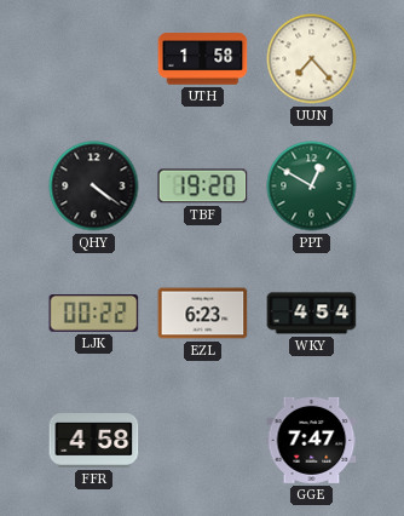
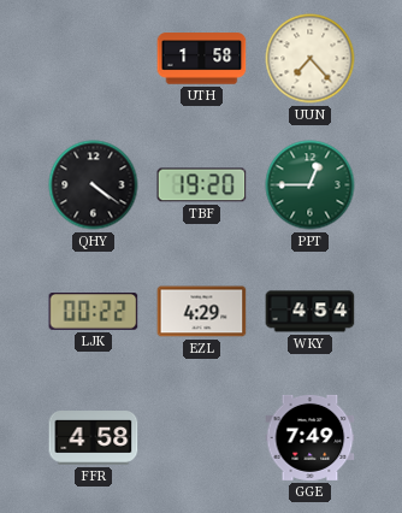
PPT: 12:50 -> 12:45 (311, 185)
EZL: 6:23 -> 4:29 (202, 312)
GGE: 7:47 -> 7:49 (311, 437)
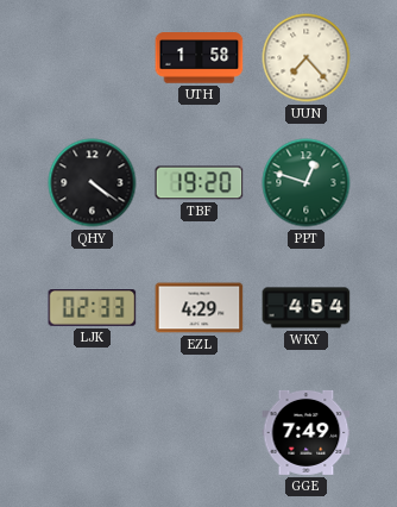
PPT: 12:45 -> 12:48 (307, 183)
LJK: 00:22 -> 02:33 (93, 308)
FFR: 4:58 -> none (94, 438)
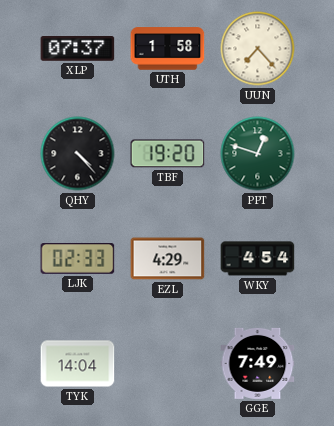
XLP: none -> 07:37 (78, 49)
QHY: 4:21 -> 4:23 (78, 154)
TYK: none -> 14:04 (78, 364)
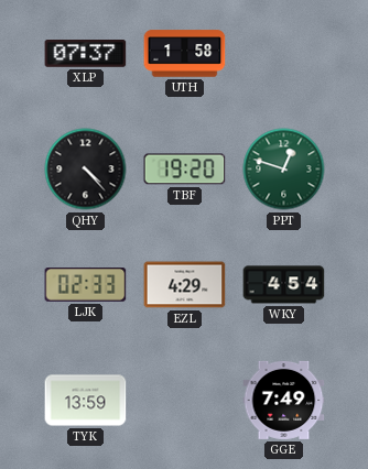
UUN: 7:23 -> none (258, 49)
TYK: 14:04 -> 13:59 (86, 401)
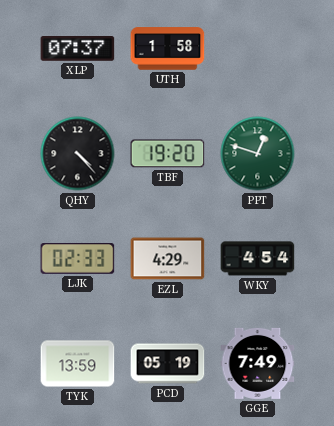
PCD: none -> 05:19 (168, 364)
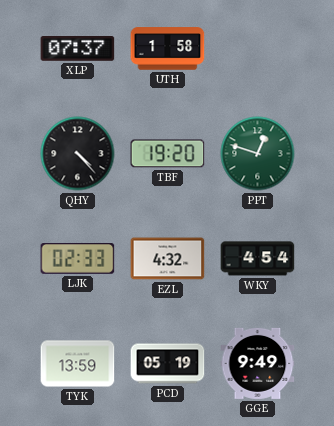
EZL: 4:29 -> 4:32 (168, 259)
GGE: 7:49 -> 9:49 (258, 363)
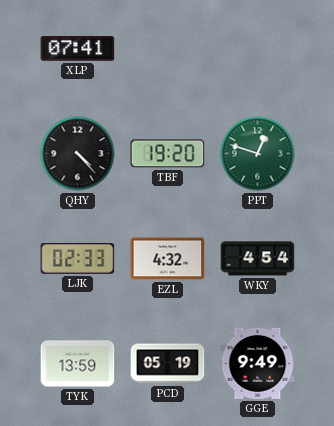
XLP: 07:37 -> 07:41 (78, 49)
UTH: 1:58 -> none (168, 49)
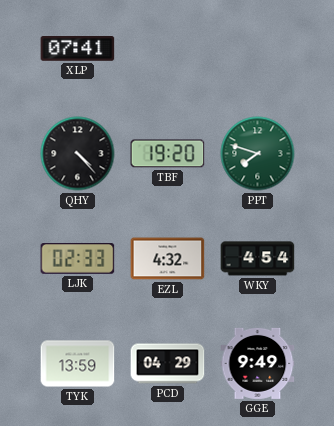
PPT: 12:48 -> 7:48 (258, 154)
PCD: 05:19 -> 04:29 (168, 364)
